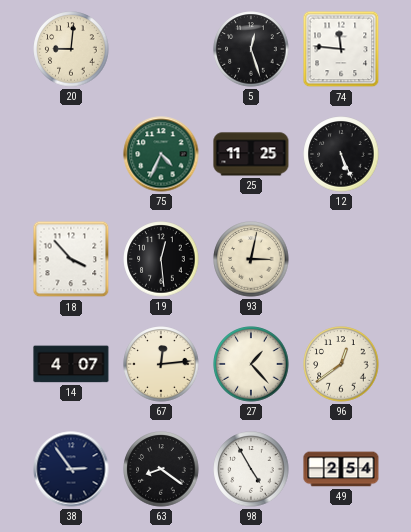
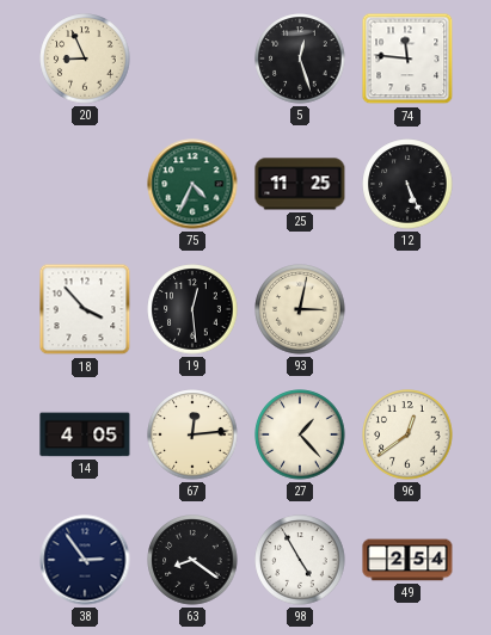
20: 9:01 -> 8:56 (85, 58)
14: 4:07 -> 4:05 (85, 434)
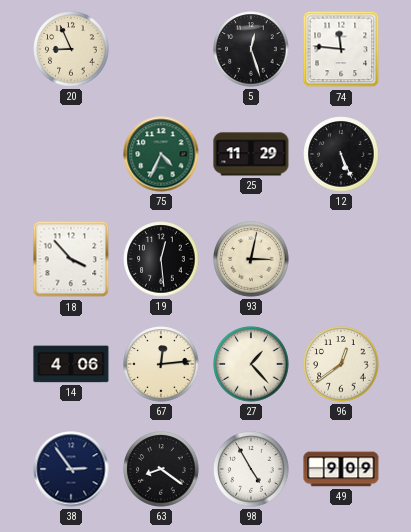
25: 11:25 -> 11:29 (251, 154)
14: 4:05 -> 4:06 (71, 364)
49: 2:54 -> 9:09 (341, 469)
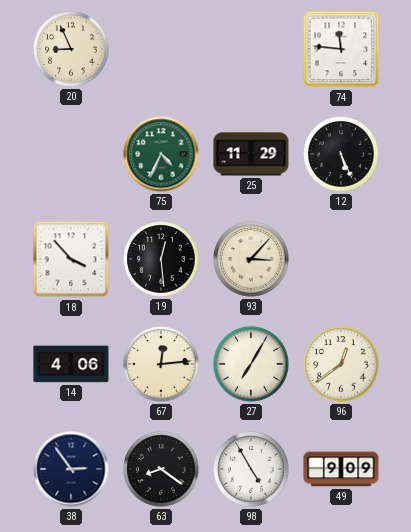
5: 12:27 -> none (251, 49)
93: 3:02 -> 3:07 (251, 259)
27: 1:23 -> 7:05 (251, 364)
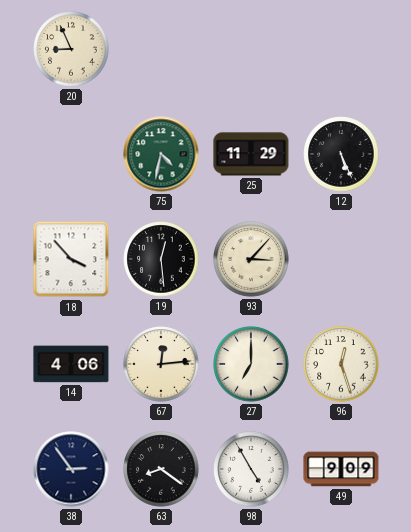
74: 11:46 -> none (341, 49)
75: 4:34 -> 4:32 (161, 154)
27: 7:05 -> 7:00 (251, 364)
96: 12:39 -> 12:27 (341, 364)
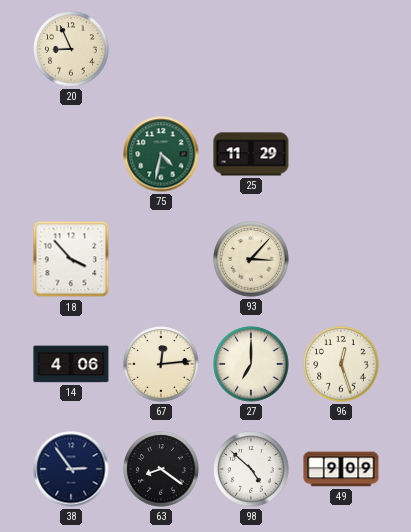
12: 5:26 -> none (341, 154)
19: 12:29 -> none (161, 259)
98: 4:55 -> 4:52 (251, 469)
